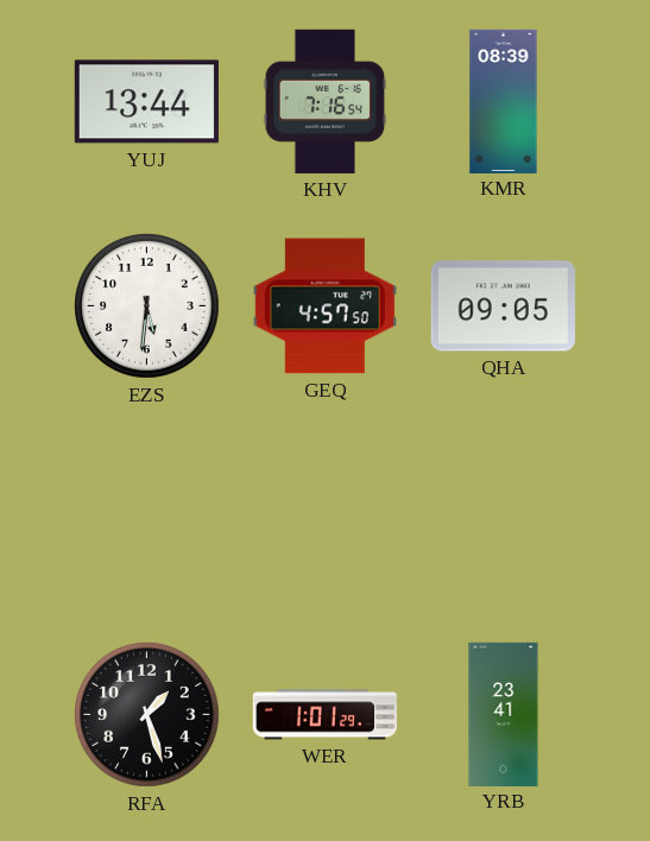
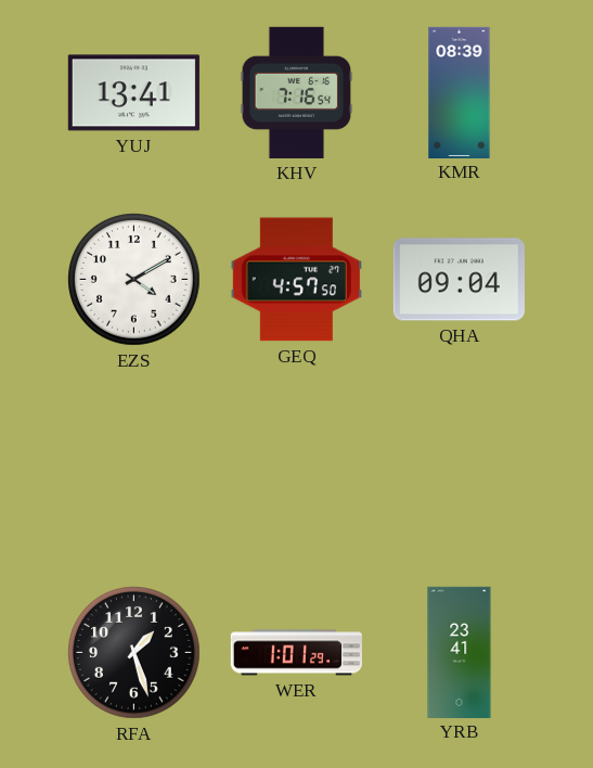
YUJ: 13:44 -> 13:41 (133, 93)
EZS: 5:31 -> 4:10 (134, 280)
QHA: 09:05 -> 09:04 (459, 280)
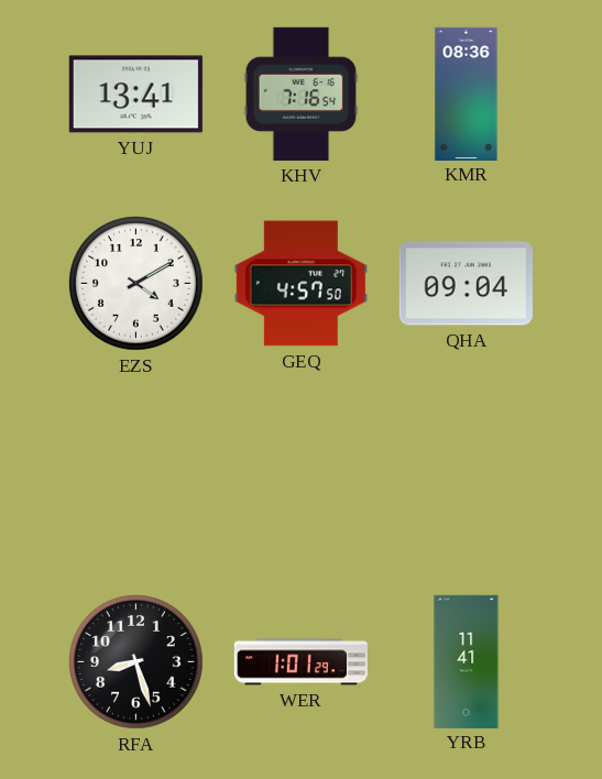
KMR: 08:39 -> 08:36 (467, 94)
RFA: 1:27 -> 8:27 (136, 662)
YRB: 23:41 -> 11:41 (467, 661)
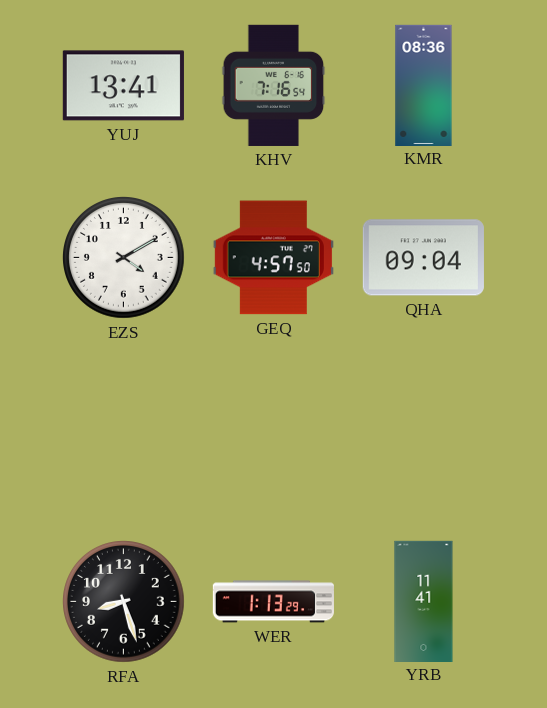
WER: 1:01 -> 1:13 (273, 602)
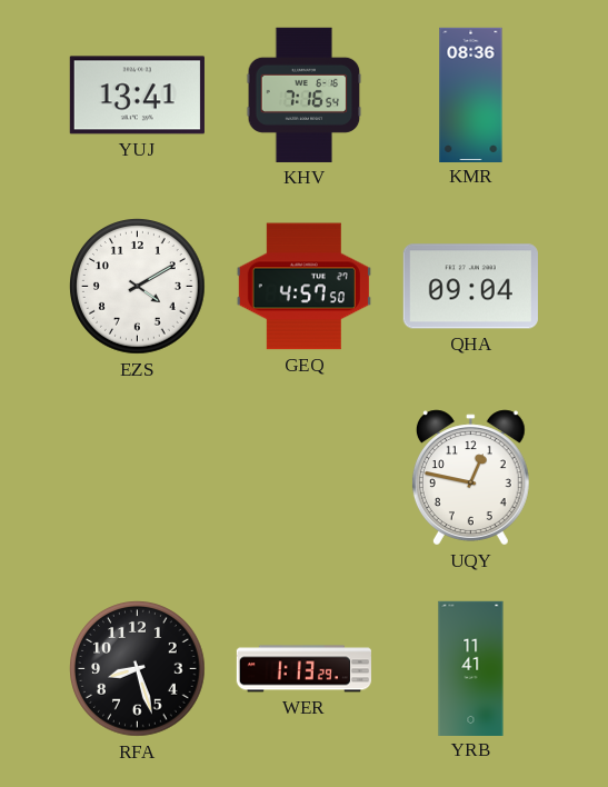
UQY: none -> 12:47 (470, 478)
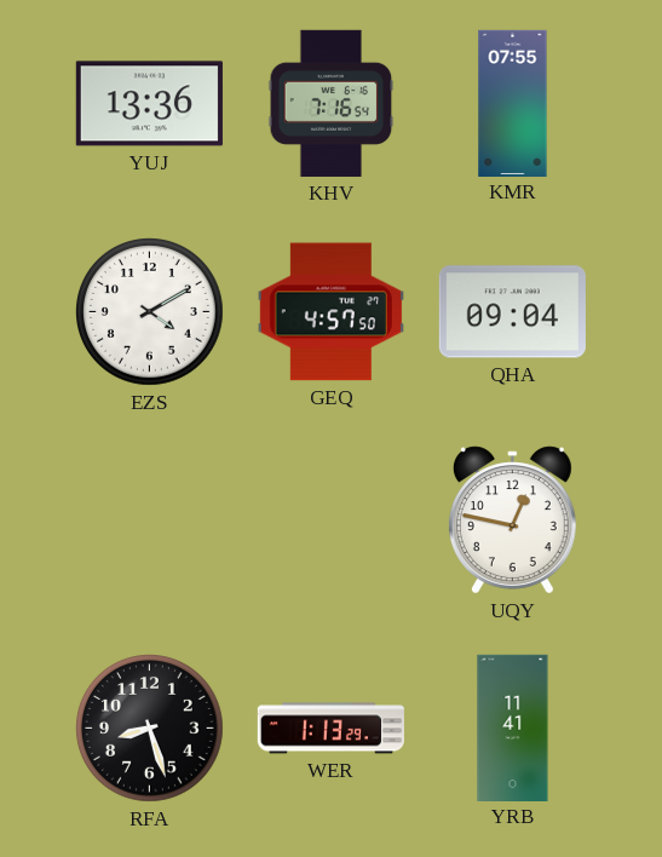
YUJ: 13:41 -> 13:36 (149, 104)
KMR: 08:36 -> 07:55 (513, 103)
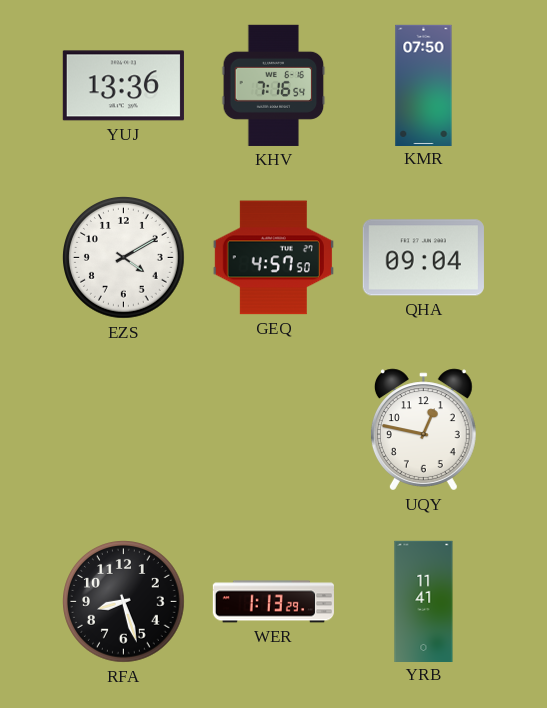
KMR: 07:55 -> 07:50 (424, 85)
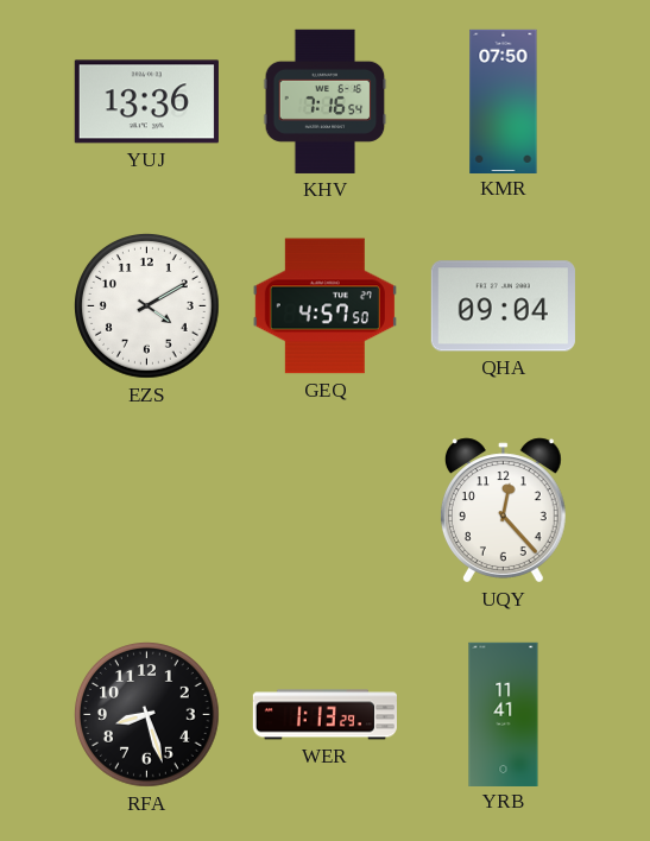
UQY: 12:47 -> 12:23 (503, 511)
